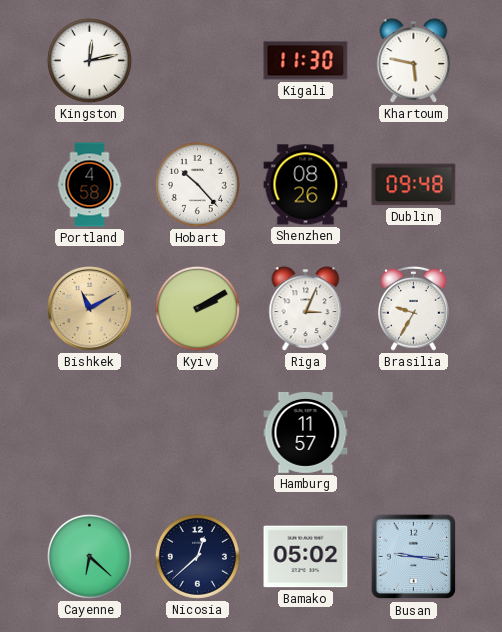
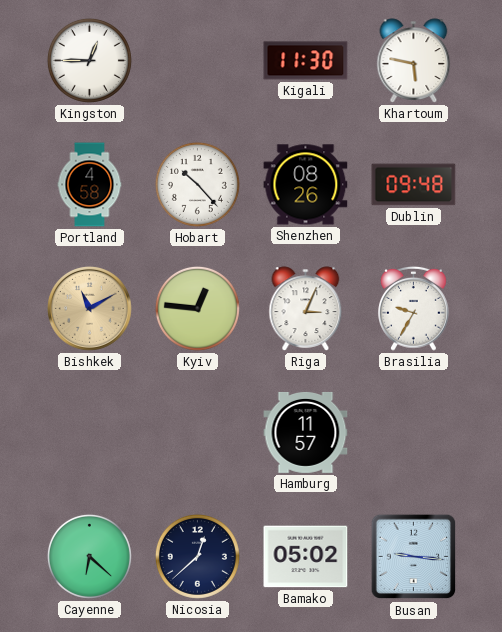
Kingston: 12:13 -> 12:45 (89, 60)
Kyiv: 2:10 -> 12:46 (197, 308)
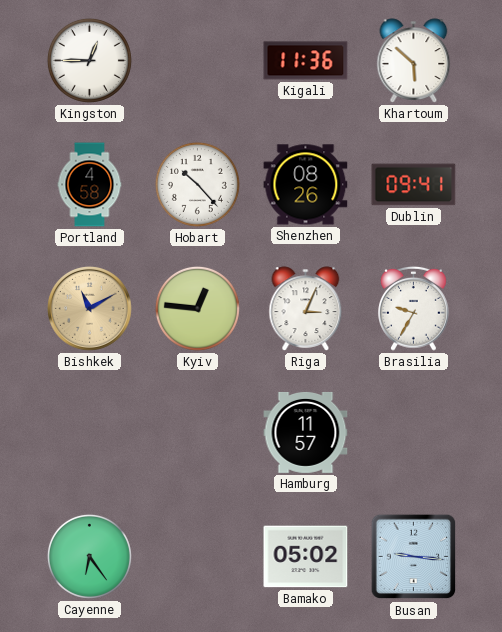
Kigali: 11:30 -> 11:36 (306, 61)
Khartoum: 5:47 -> 5:52 (414, 61)
Dublin: 09:48 -> 09:41 (414, 185)
Cayenne: 6:22 -> 6:24 (89, 556)
Nicosia: 12:38 -> none (197, 556)
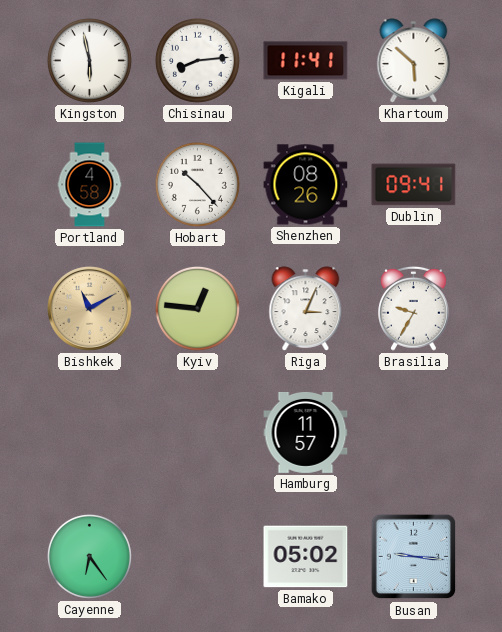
Kingston: 12:45 -> 5:58 (89, 60)
Chisinau: none -> 8:14 (197, 60)
Kigali: 11:36 -> 11:41 (306, 61)
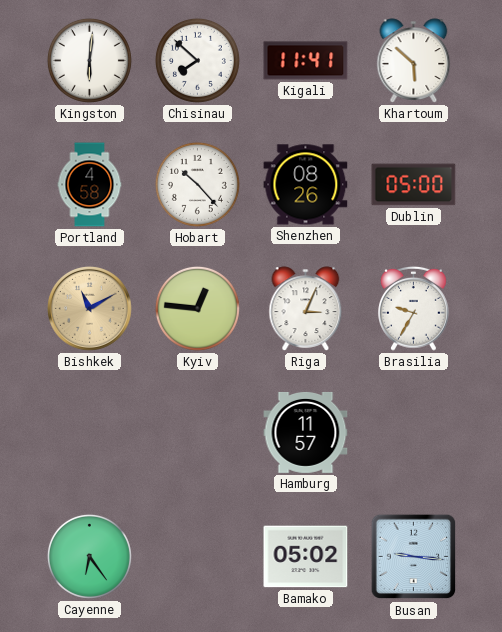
Kingston: 5:58 -> 6:01 (89, 60)
Chisinau: 8:14 -> 7:52 (197, 60)
Dublin: 09:41 -> 05:00 (414, 185)
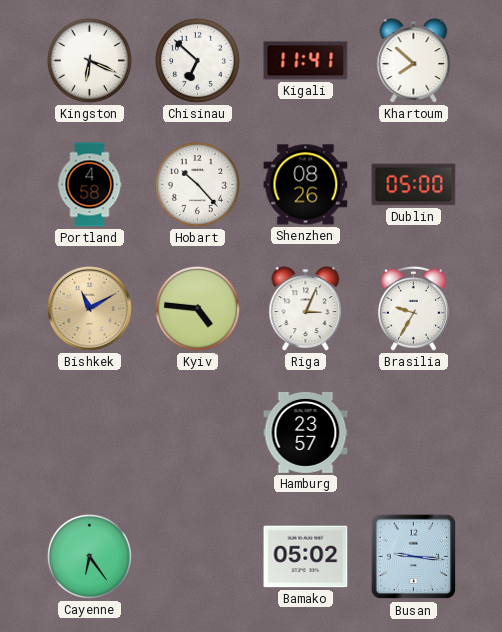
Kingston: 6:01 -> 6:19 (89, 60)
Chisinau: 7:52 -> 6:52 (197, 60)
Khartoum: 5:52 -> 7:52 (414, 61)
Kyiv: 12:46 -> 4:46 (197, 308)
Hamburg: 11:57 -> 23:57 (306, 432)
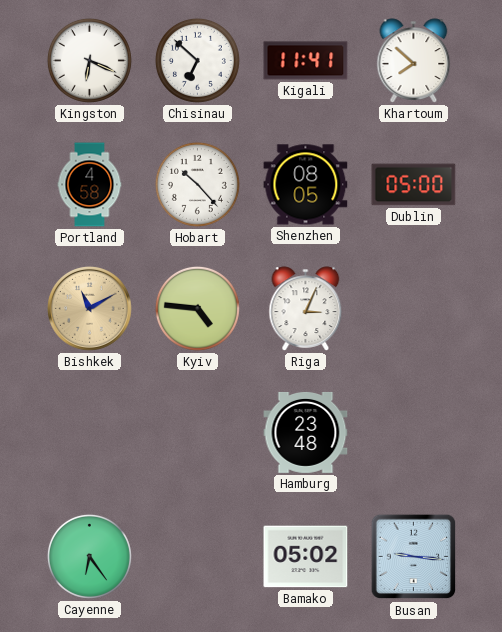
Shenzhen: 08:26 -> 08:05 (306, 185)
Brasilia: 9:35 -> none (414, 308)
Hamburg: 23:57 -> 23:48 (306, 432)
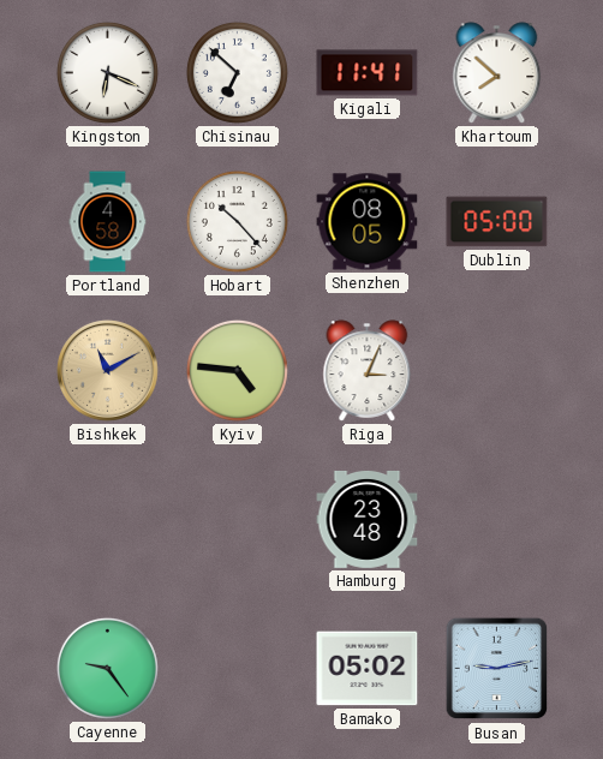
Cayenne: 6:24 -> 9:24 (107, 668)
Busan: 9:16 -> 9:13 (497, 669)
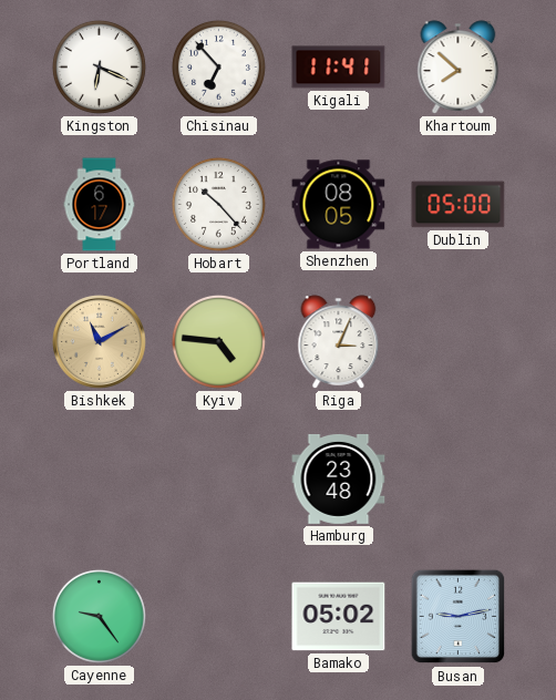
Chisinau: 6:52 -> 6:53 (218, 66)
Portland: 4:58 -> 6:17 (100, 205)
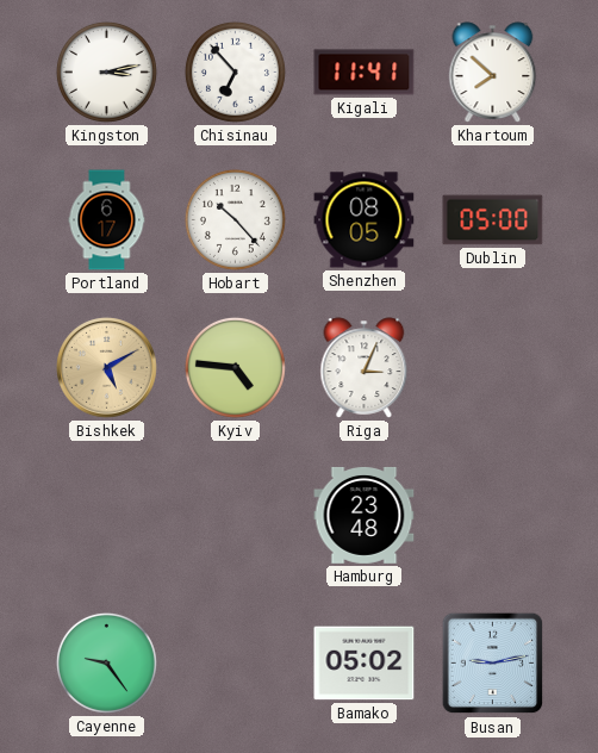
Kingston: 6:19 -> 3:13 (106, 71)
Bishkek: 11:10 -> 5:10 (107, 368)
